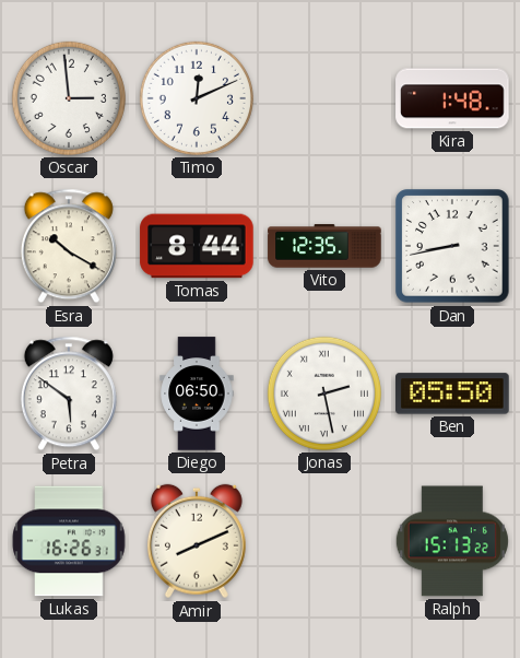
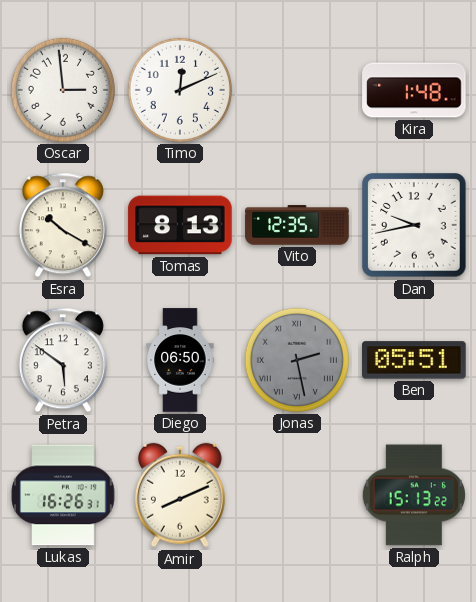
Tomas: 8:44 -> 8:13 (180, 225)
Dan: 8:43 -> 9:43 (414, 225)
Jonas dial: white -> grey (297, 360)
Ben: 05:50 -> 05:51 (414, 360)
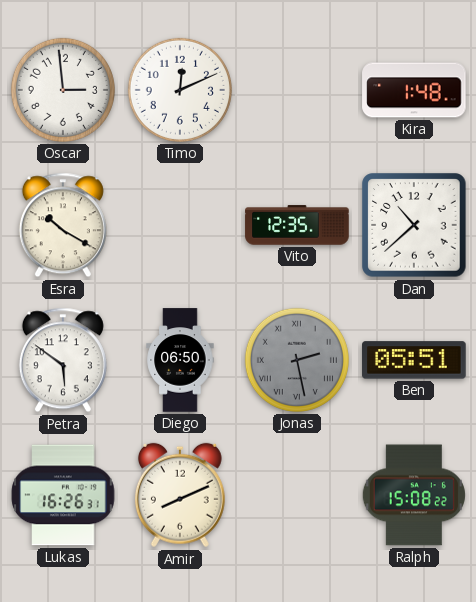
Tomas: 8:13 -> none (180, 225)
Dan: 9:43 -> 10:38 (414, 225)
Ralph: 15:13 -> 15:08 (414, 495)
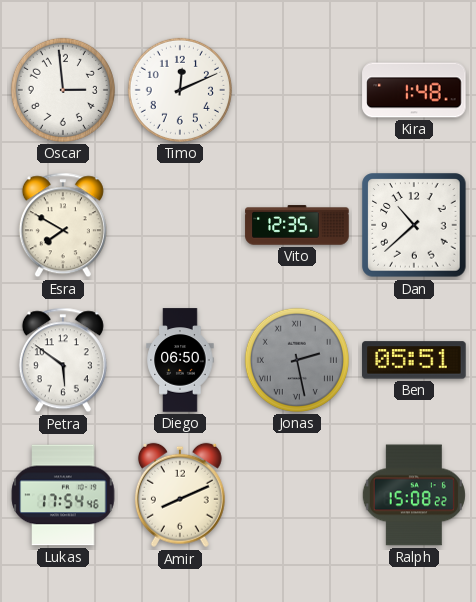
Esra: 10:20 -> 7:50 (63, 225)
Lukas: 16:26 -> 17:54 (63, 495)
